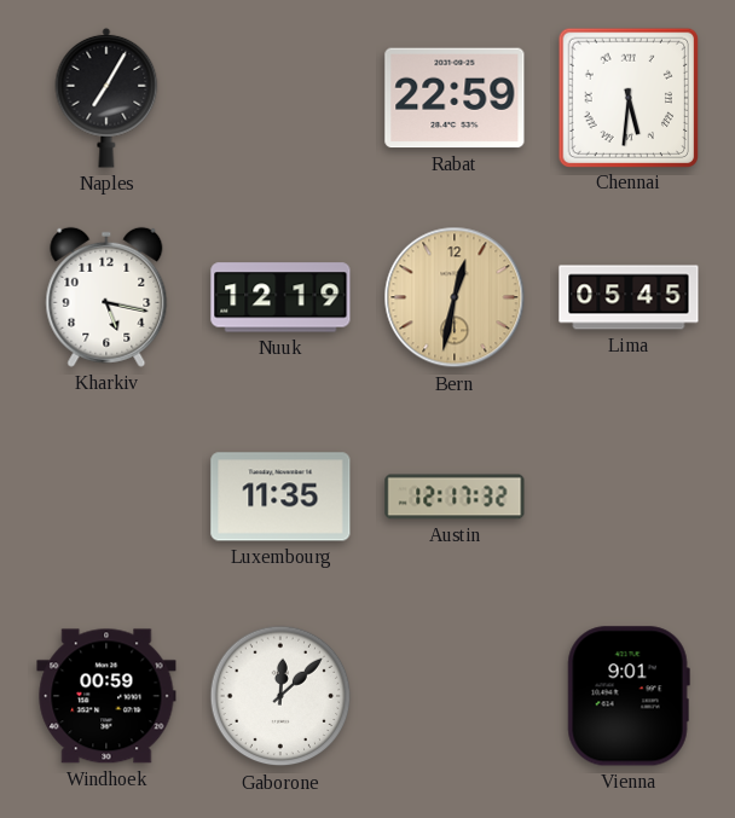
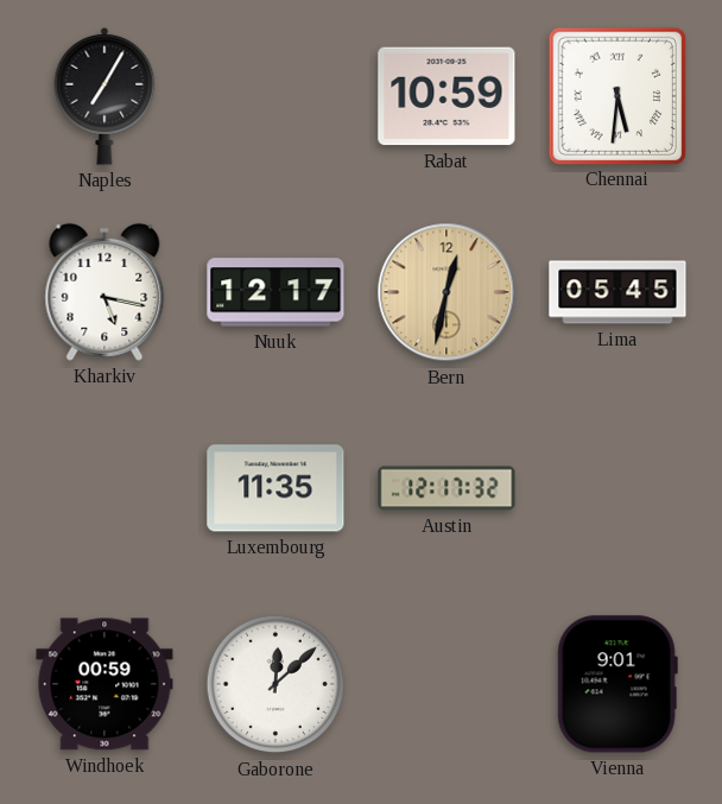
Rabat: 22:59 -> 10:59 (446, 96)
Nuuk: 12:19 -> 12:17 (275, 292)
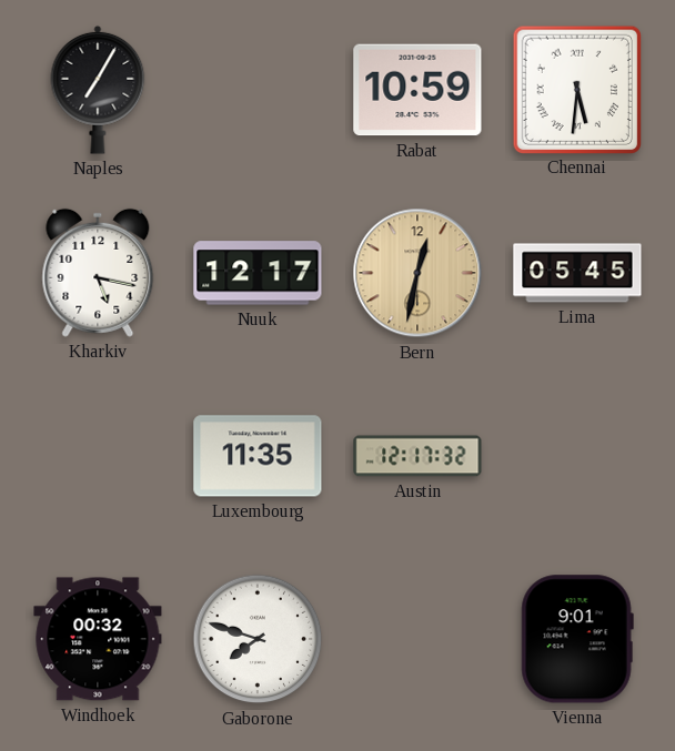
Windhoek: 00:59 -> 00:32 (98, 639)
Gaborone: 12:08 -> 7:48 (258, 639)
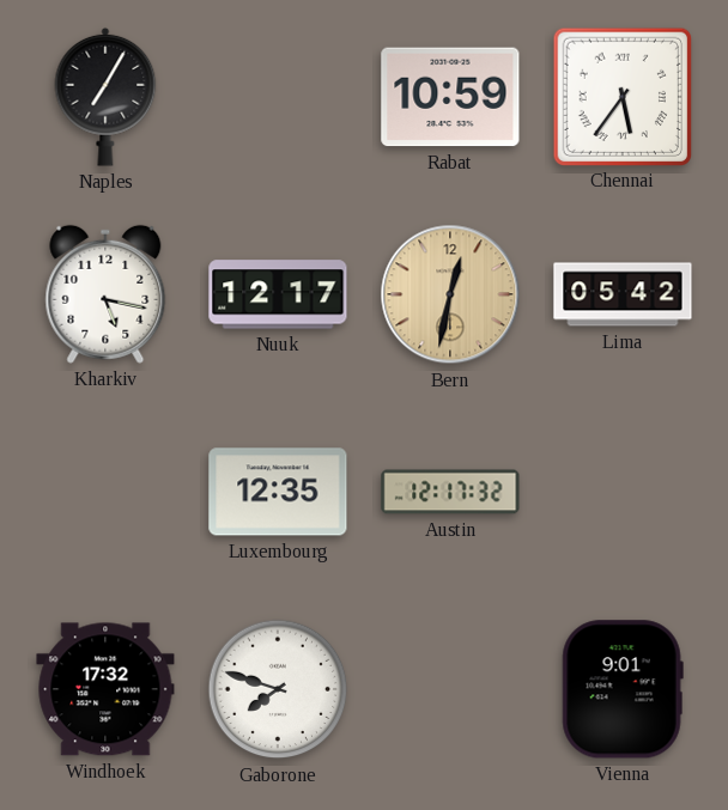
Chennai: 5:31 -> 5:36 (623, 96)
Lima: 05:45 -> 05:42 (623, 294)
Luxembourg: 11:35 -> 12:35 (278, 492)
Windhoek: 00:32 -> 17:32 (105, 689)
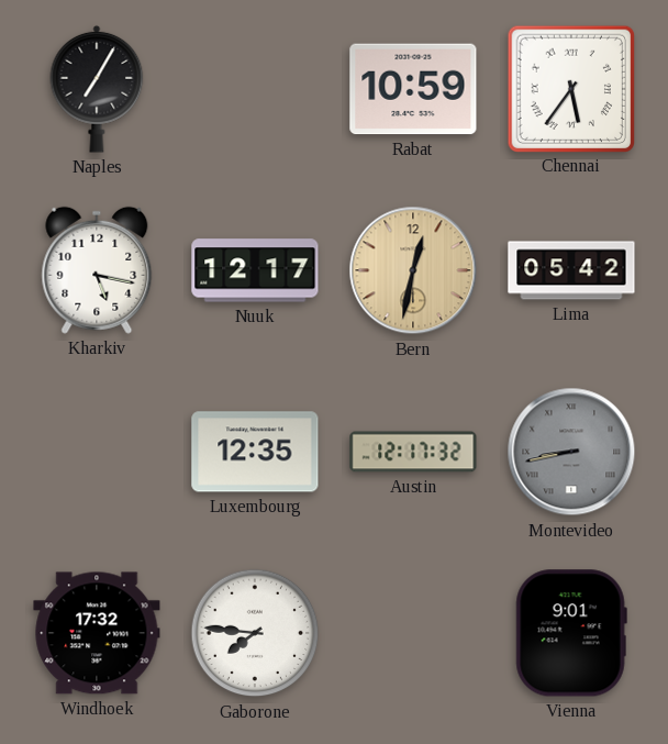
Montevideo: none -> 8:43 (571, 452)
Gaborone: 7:48 -> 7:46 (255, 633)
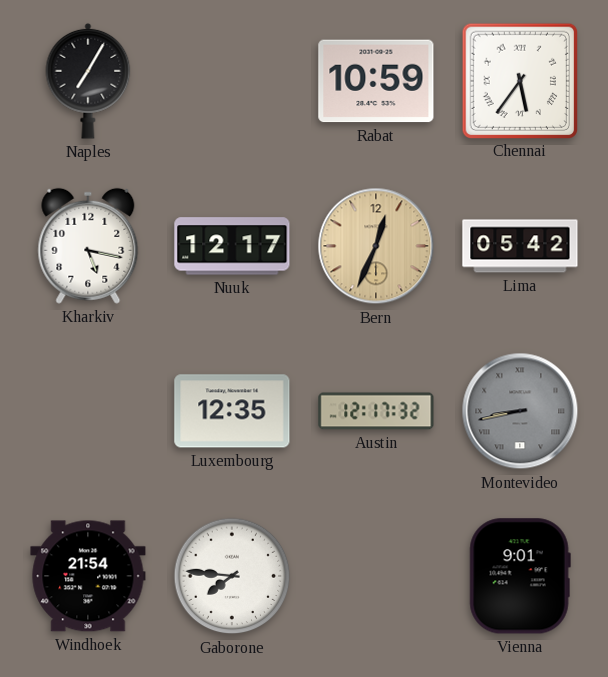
Bern: 12:32 -> 12:34 (376, 246)
Windhoek: 17:32 -> 21:54 (88, 576)
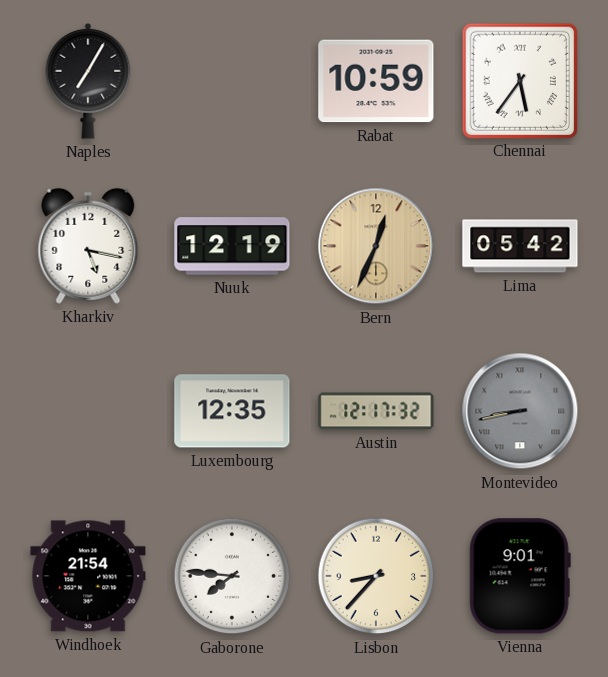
Nuuk: 12:17 -> 12:19 (232, 246)
Lisbon: none -> 8:37 (376, 576)
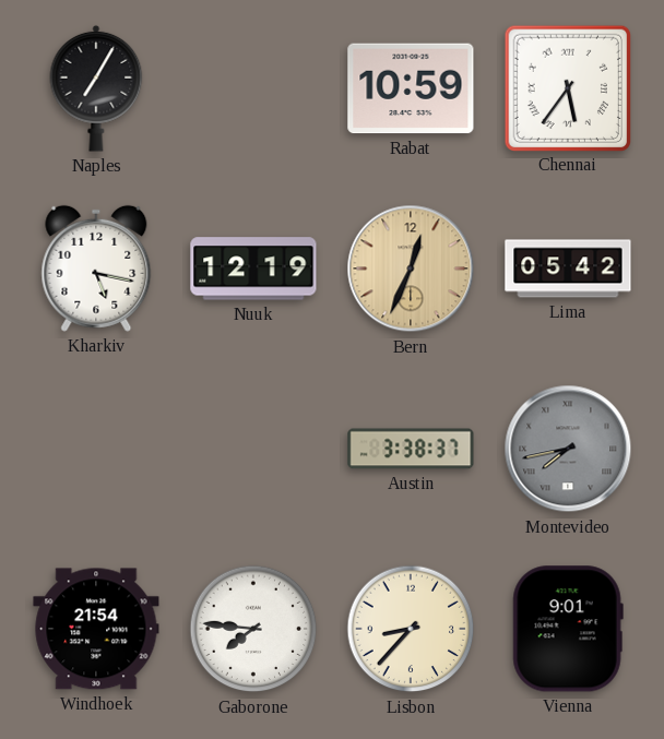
Luxembourg: 12:35 -> none (232, 411)
Austin: 12:17 -> 3:38 (411, 449)
Montevideo: 8:43 -> 7:43 (568, 449)
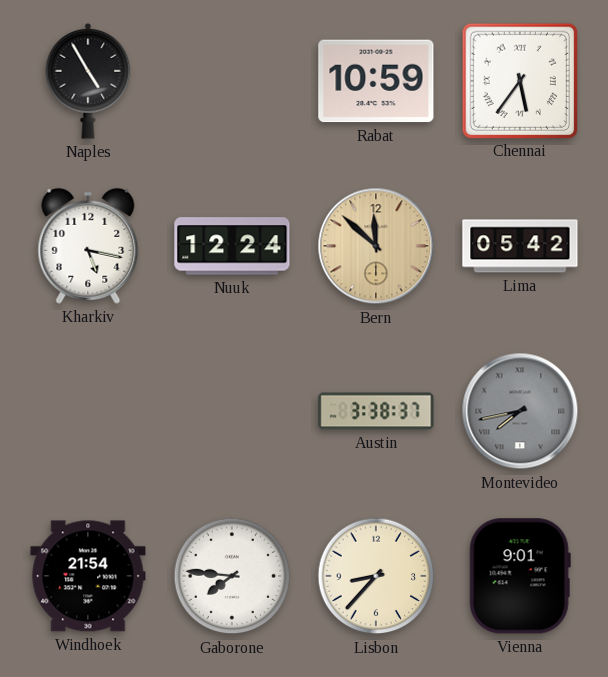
Naples: 7:05 -> 4:55 (88, 81)
Nuuk: 12:19 -> 12:24 (232, 246)
Bern: 12:34 -> 11:52 (376, 246)
